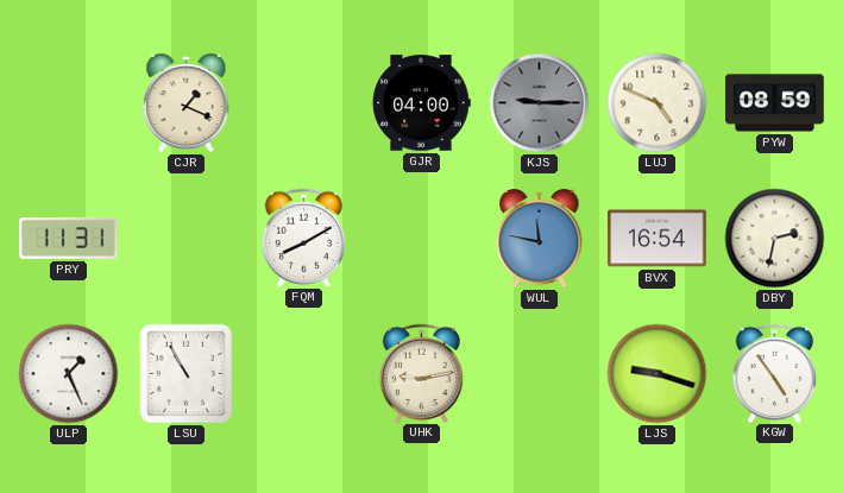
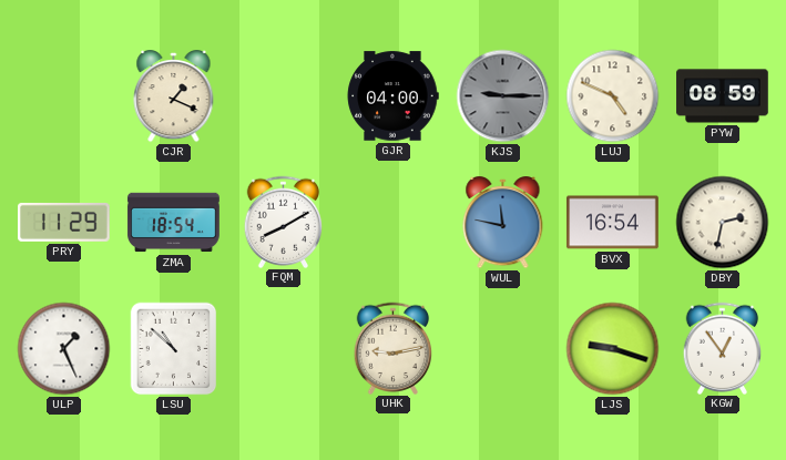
PRY: 11:31 -> 11:29 (64, 222)
ZMA: none -> 18:54 (174, 223)
LSU: 10:55 -> 10:52 (174, 349)
KGW: 4:54 -> 12:54 (723, 348)
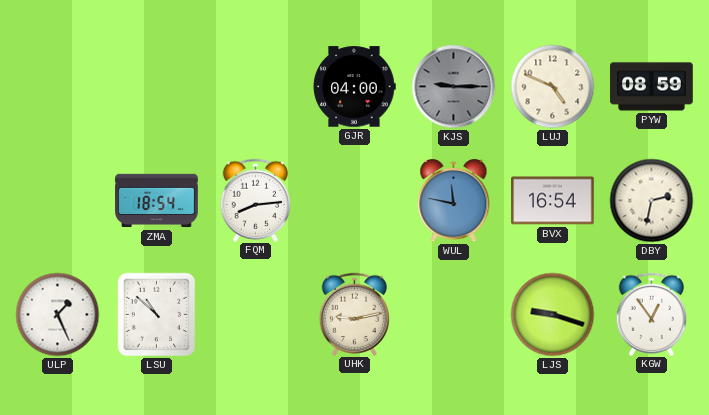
CJR: 1:19 -> none (174, 96)
PRY: 11:29 -> none (64, 222)
FQM: 8:10 -> 8:14 (256, 200)
